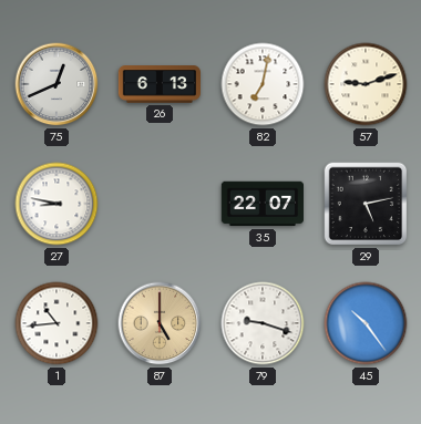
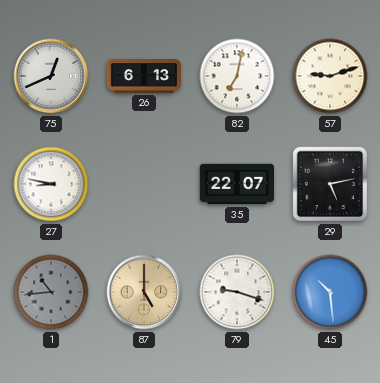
1 dial: white -> grey (51, 292)
45: 10:24 -> 10:29 (330, 292)
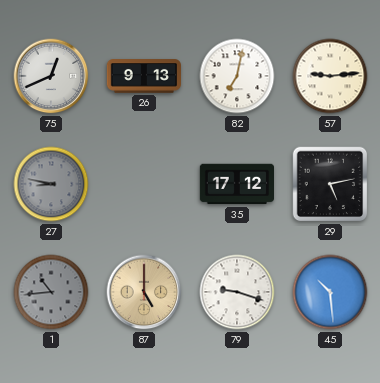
26: 6:13 -> 9:13 (143, 76)
57: 9:12 -> 9:14 (330, 76)
27 dial: white -> grey (51, 184)
35: 22:07 -> 17:12 (236, 184)
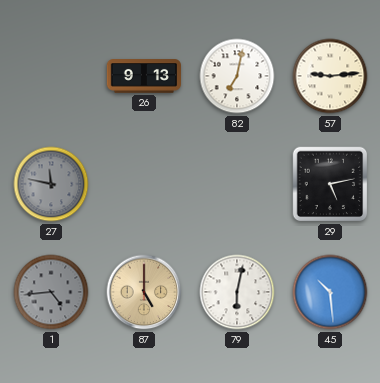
75: 12:41 -> none (51, 76)
27: 8:47 -> 11:47 (51, 184)
35: 17:12 -> none (236, 184)
1: 10:44 -> 4:44 (51, 292)
79: 9:18 -> 6:02 (237, 292)
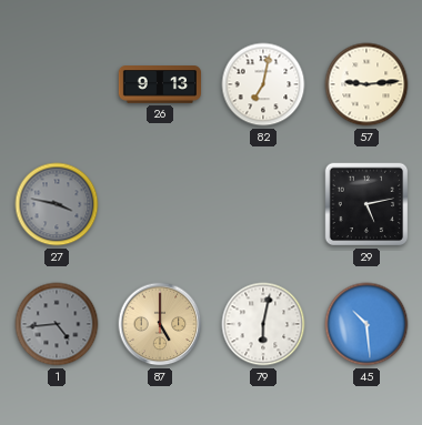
27: 11:47 -> 3:47 (57, 204)
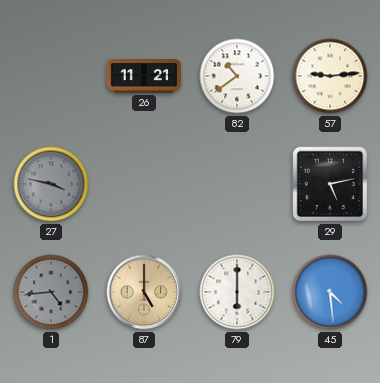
26: 9:13 -> 11:21 (143, 76)
82: 7:02 -> 10:39 (237, 76)
79: 6:02 -> 6:00 (237, 292)
45: 10:29 -> 4:29 (330, 292)
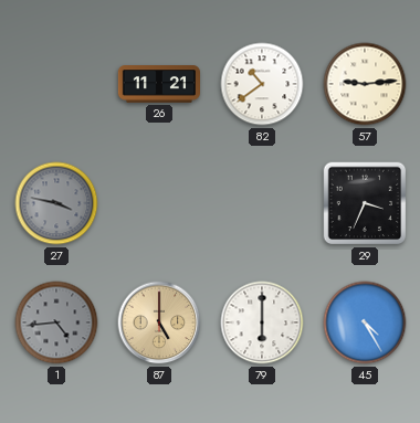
29: 5:13 -> 3:34 (365, 203)
45: 4:29 -> 4:25 (365, 322)
